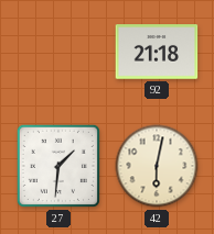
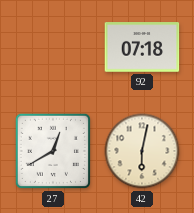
92: 21:18 -> 07:18 (142, 47)
27: 1:31 -> 12:40 (53, 151)
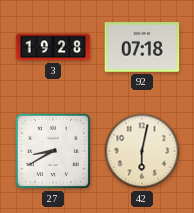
3: none -> 19:28 (53, 47)
27: 12:40 -> 8:40 (53, 151)
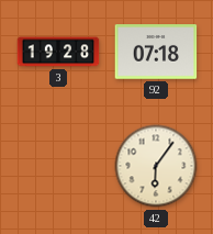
27: 8:40 -> none (53, 151)
42: 6:02 -> 6:06 (156, 166)
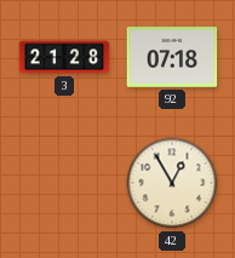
3: 19:28 -> 21:28 (64, 57)
42: 6:06 -> 12:55 (172, 183)
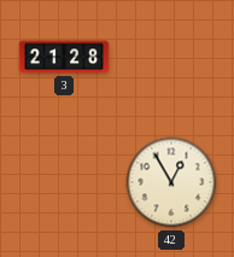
92: 07:18 -> none (172, 57)
